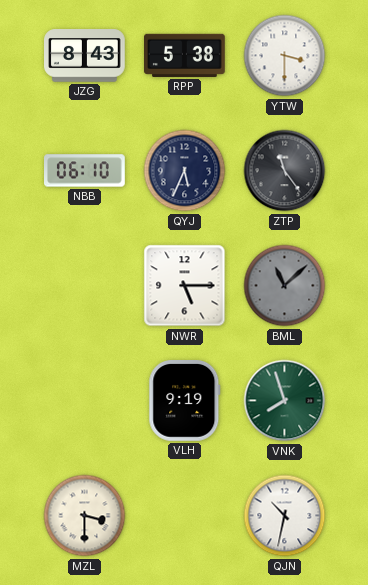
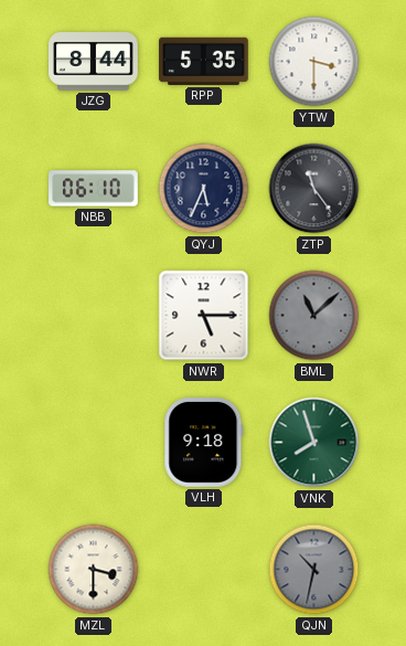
JZG: 8:43 -> 8:44 (94, 62)
RPP: 5:38 -> 5:35 (204, 61)
VLH: 9:19 -> 9:18 (204, 443)
QJN dial: white -> grey (314, 570)
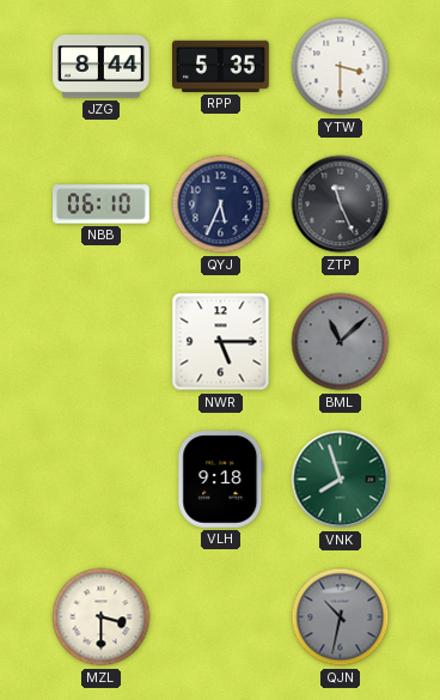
ZTP: 11:24 -> 11:26 (341, 205)
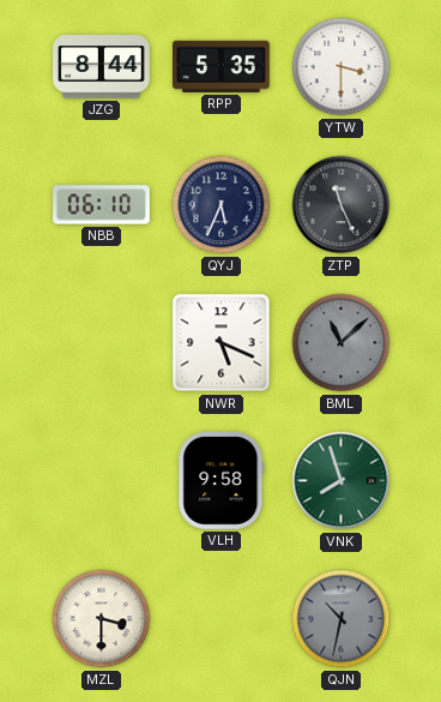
NWR: 5:15 -> 5:19 (222, 343)
VLH: 9:18 -> 9:58 (222, 481)
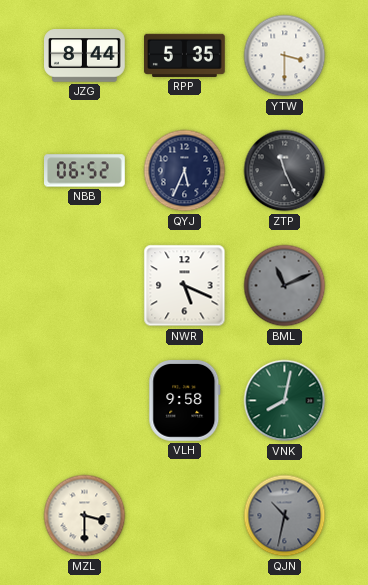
NBB: 06:10 -> 06:52 (85, 171)
BML: 11:08 -> 11:11 (285, 286)
VNK: 7:57 -> 8:02 (285, 401)
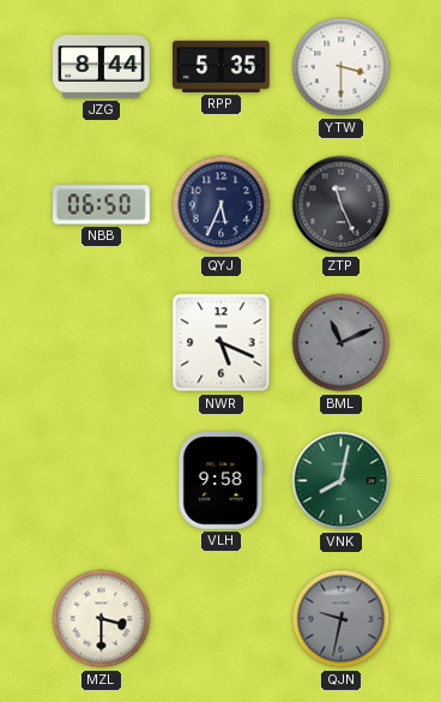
NBB: 06:52 -> 06:50 (102, 205)
QJN: 10:32 -> 9:32 (342, 619)
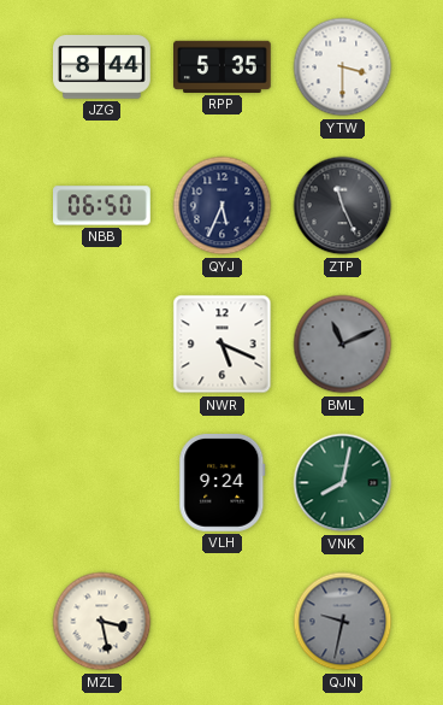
VLH: 9:58 -> 9:24 (223, 483)
MZL: 3:30 -> 3:28 (102, 622)
